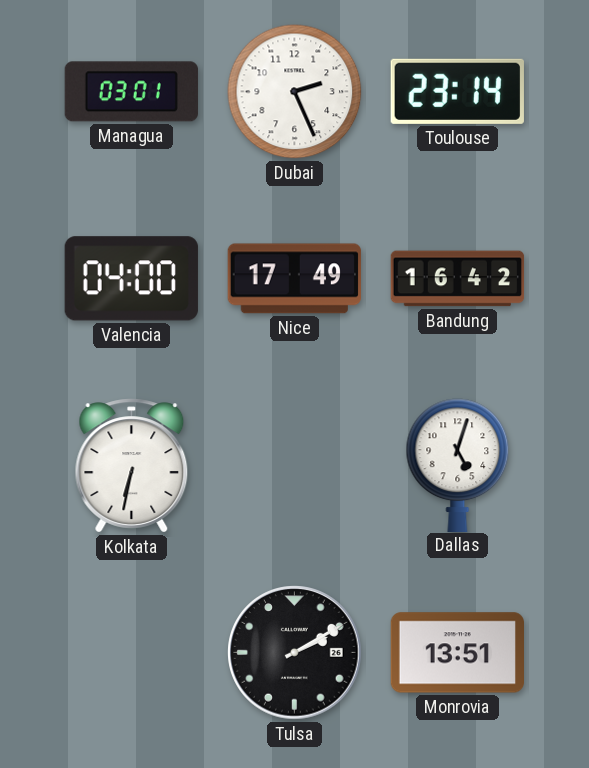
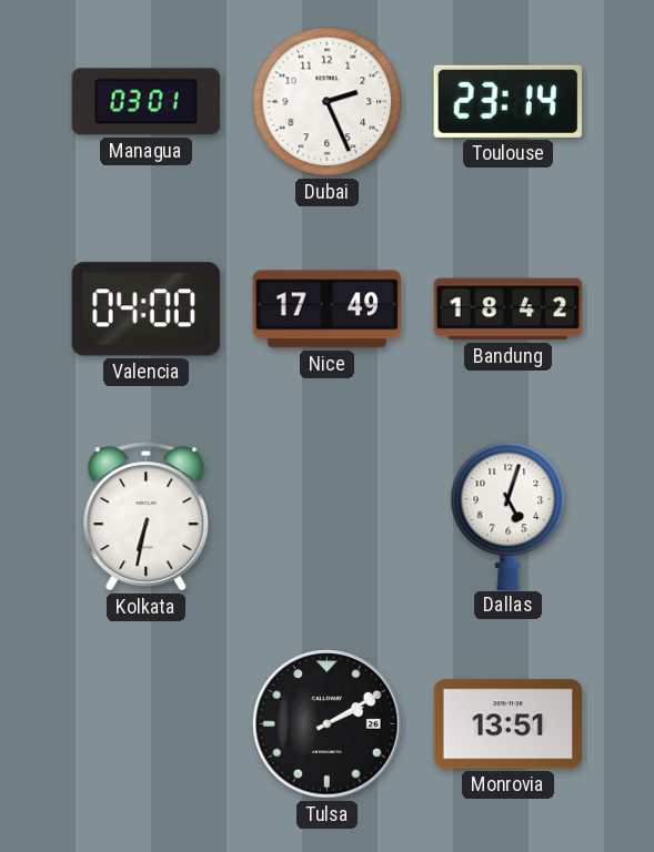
Bandung: 16:42 -> 18:42 (509, 310)
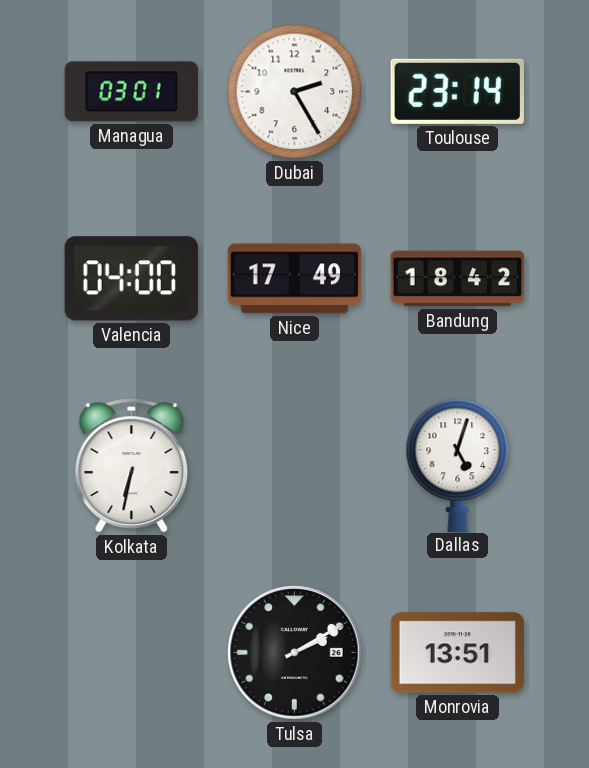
Dubai: 2:26 -> 2:25 (295, 92)
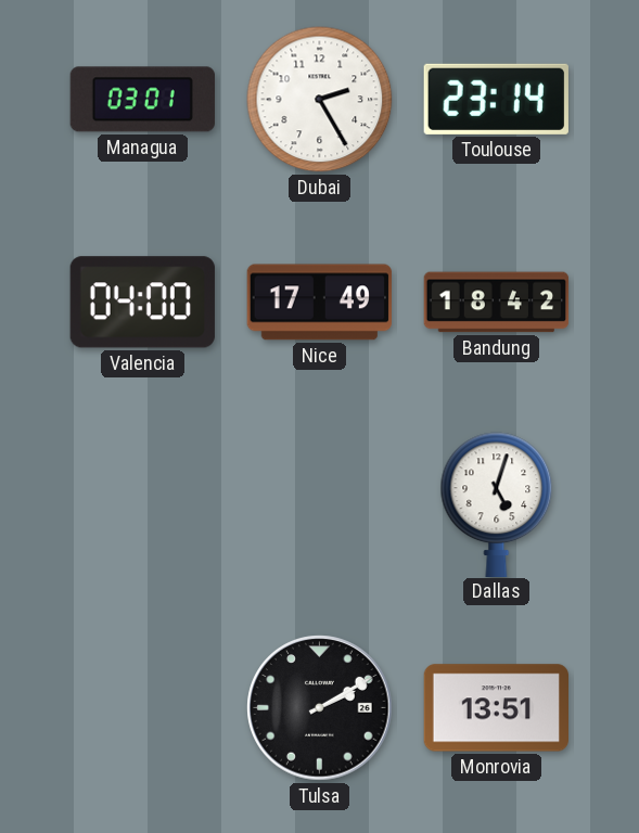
Kolkata: 6:32 -> none (132, 466)
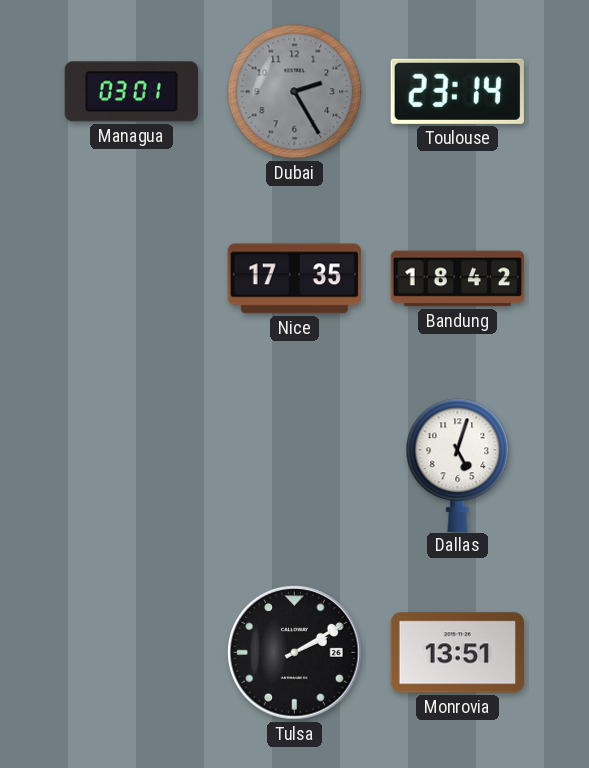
Dubai dial: white -> grey (295, 92)
Valencia: 04:00 -> none (142, 303)
Nice: 17:49 -> 17:35 (294, 279)
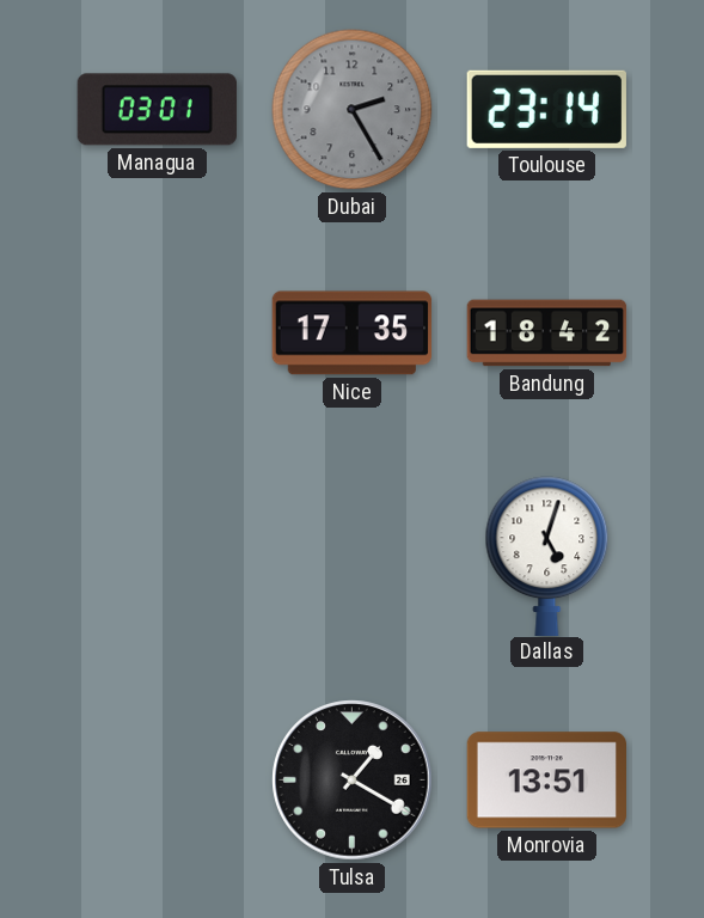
Tulsa: 2:10 -> 1:20 (353, 781)
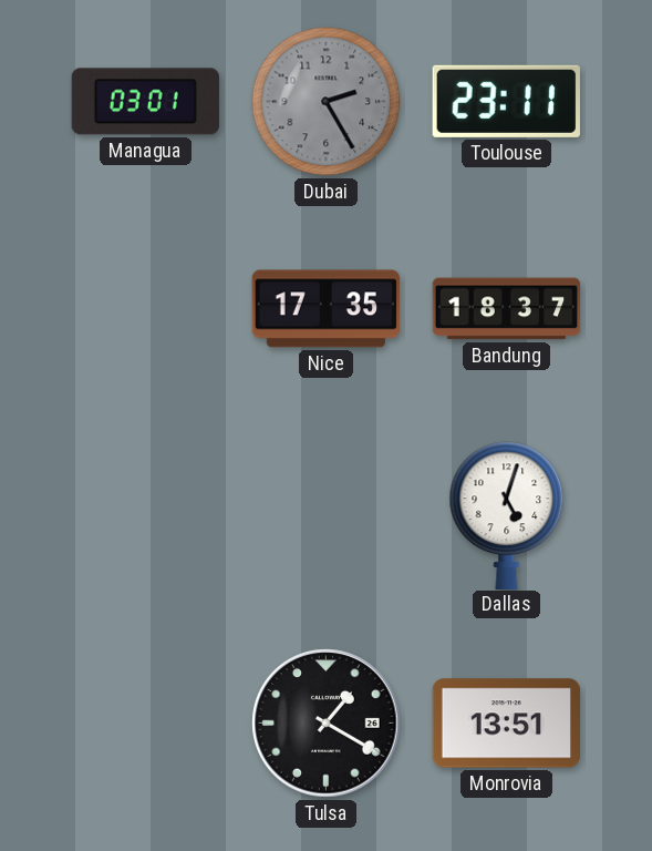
Toulouse: 23:14 -> 23:11 (506, 101)
Bandung: 18:42 -> 18:37 (507, 309)
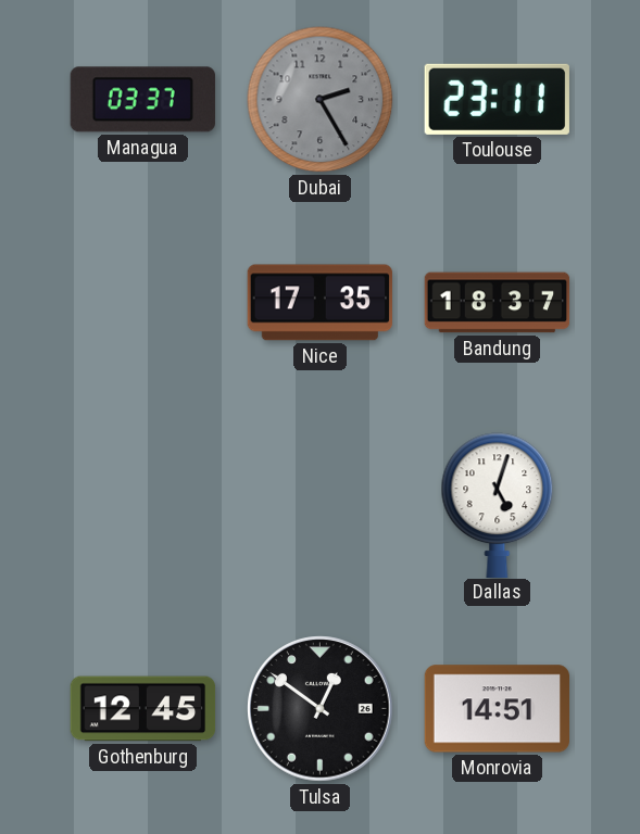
Managua: 03:01 -> 03:37 (142, 100)
Gothenburg: none -> 12:45 (143, 709)
Tulsa: 1:20 -> 12:51 (321, 709)
Monrovia: 13:51 -> 14:51 (497, 709)
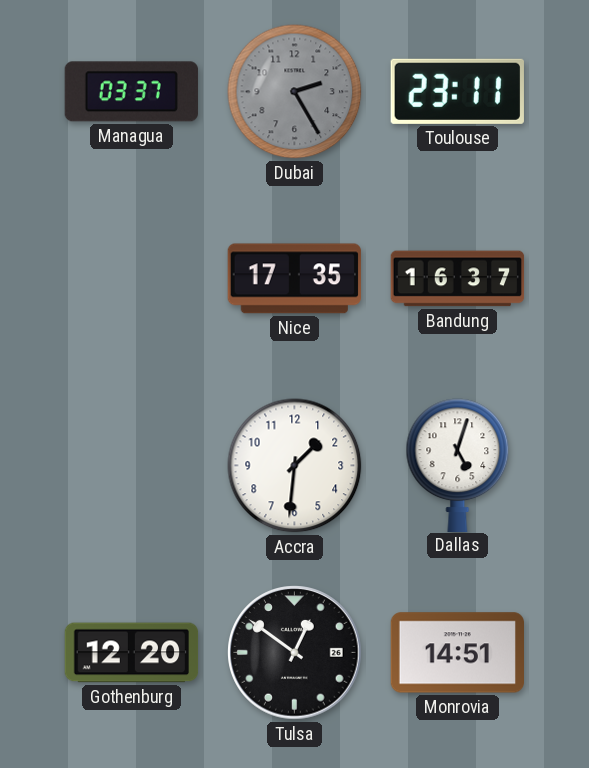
Bandung: 18:37 -> 16:37 (458, 279)
Accra: none -> 1:31 (295, 466)
Gothenburg: 12:45 -> 12:20 (132, 653)
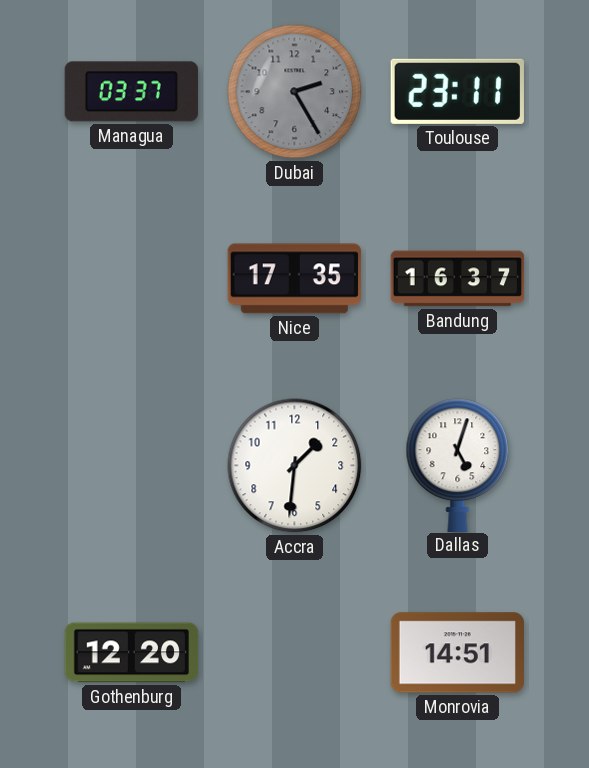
Tulsa: 12:51 -> none (295, 653)
